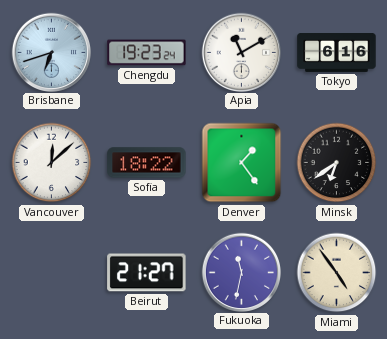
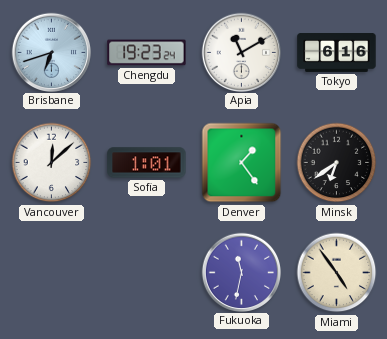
Sofia: 18:22 -> 1:01 (147, 163)
Beirut: 21:27 -> none (147, 273)
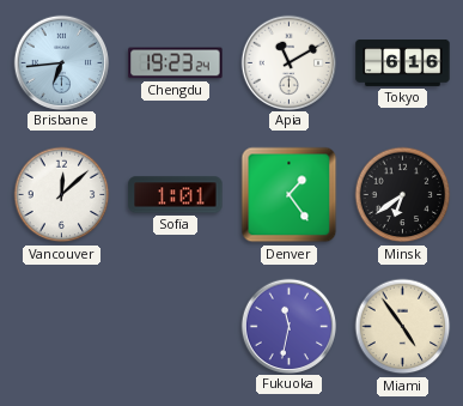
Brisbane: 6:42 -> 6:44 (61, 62)
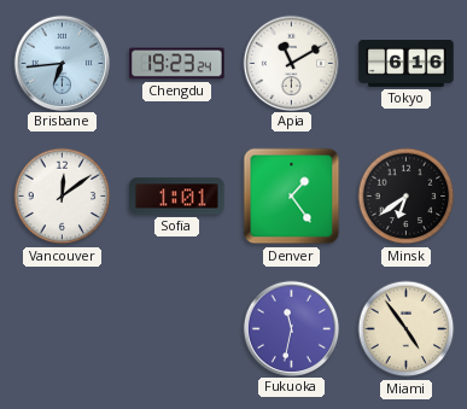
Vancouver: 12:08 -> 12:09 (63, 197)
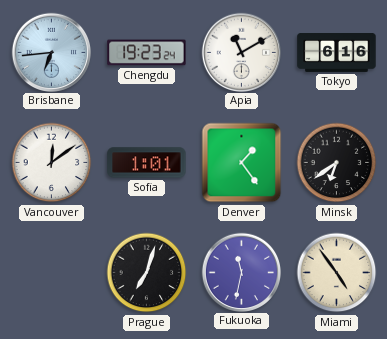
Prague: none -> 7:03 (147, 273)
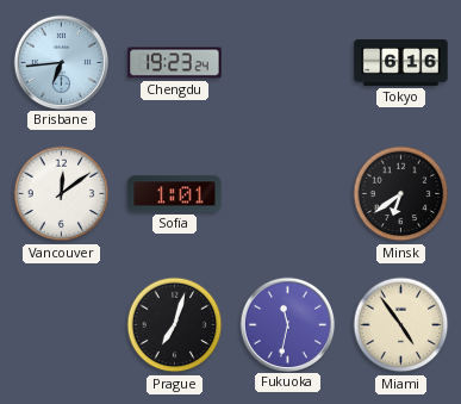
Apia: 11:10 -> none (241, 52)
Denver: 1:24 -> none (242, 163)
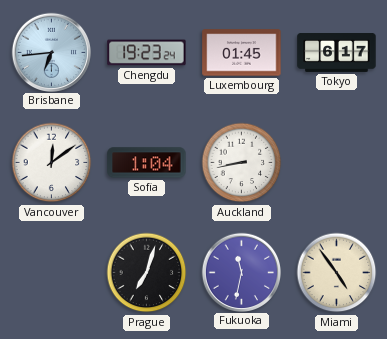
Luxembourg: none -> 01:45 (242, 53)
Tokyo: 6:16 -> 6:17 (337, 53)
Sofia: 1:01 -> 1:04 (147, 163)
Auckland: none -> 8:43 (242, 163)
Minsk: 6:39 -> none (401, 194)
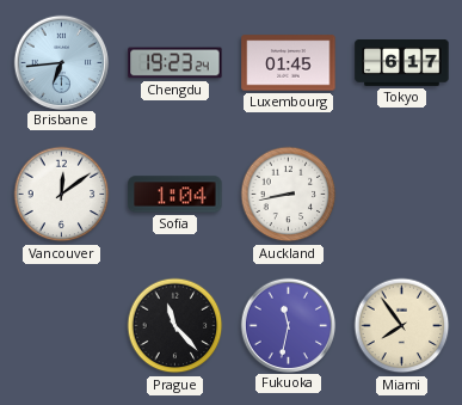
Prague: 7:03 -> 11:23 (175, 326)
Miami: 4:54 -> 7:54 (402, 326)
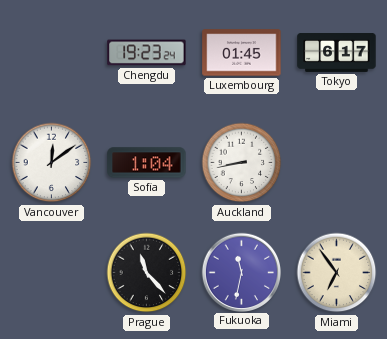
Brisbane: 6:44 -> none (61, 62)
Miami: 7:54 -> 6:54 (337, 273)
